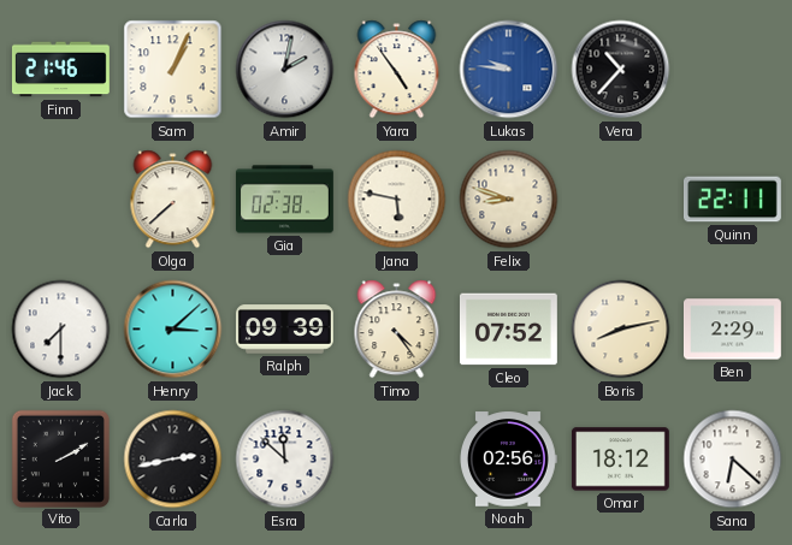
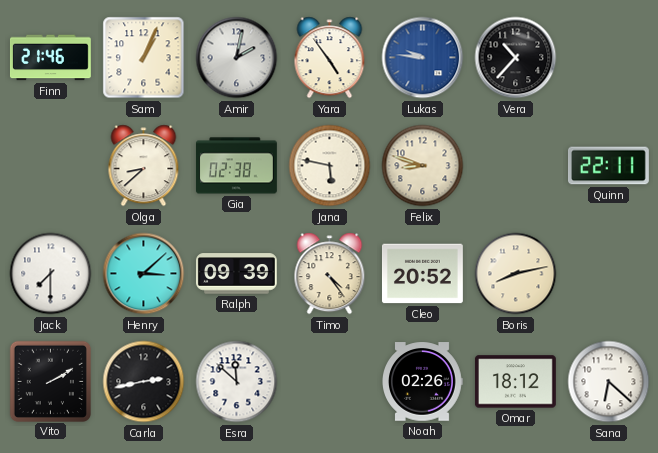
Olga: 7:38 -> 8:38 (144, 166)
Cleo: 07:52 -> 20:52 (422, 274)
Ben: 2:29 -> none (732, 330)
Noah: 02:56 -> 02:26 (422, 382)
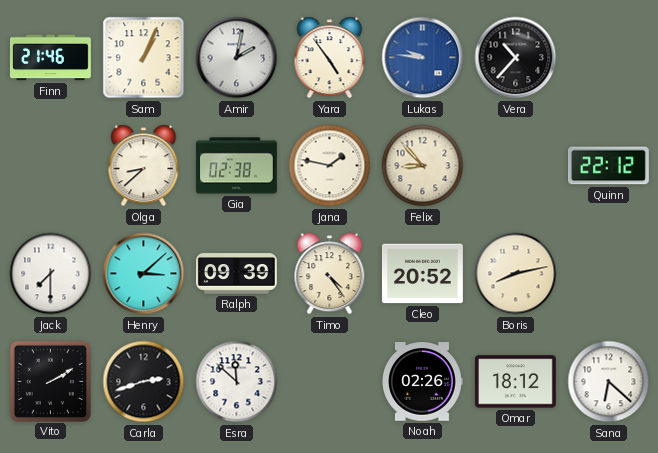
Jana: 5:47 -> 1:47 (330, 166)
Felix: 8:48 -> 8:53 (423, 166)
Quinn: 22:11 -> 22:12 (609, 166)
Carla: 2:43 -> 2:42 (144, 382)
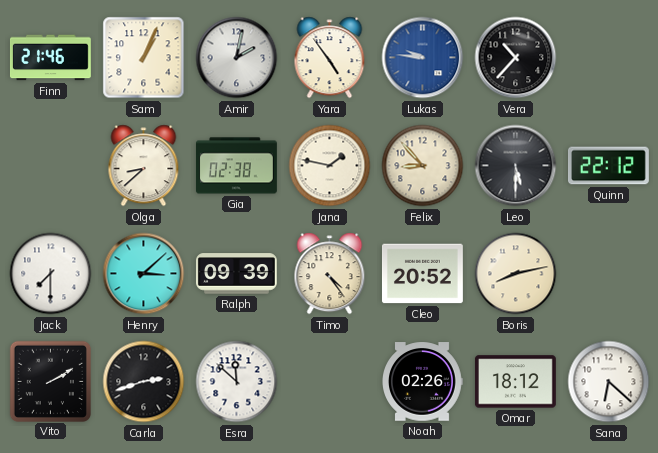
Leo: none -> 5:30 (516, 166)
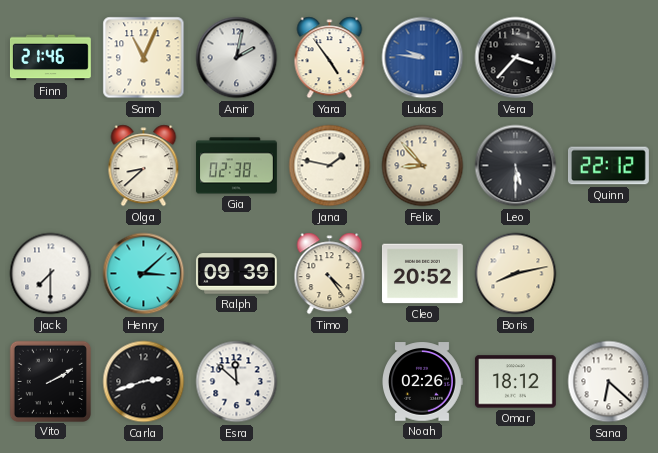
Sam: 1:04 -> 11:04 (144, 58)
Vera: 10:37 -> 3:37 (516, 58)
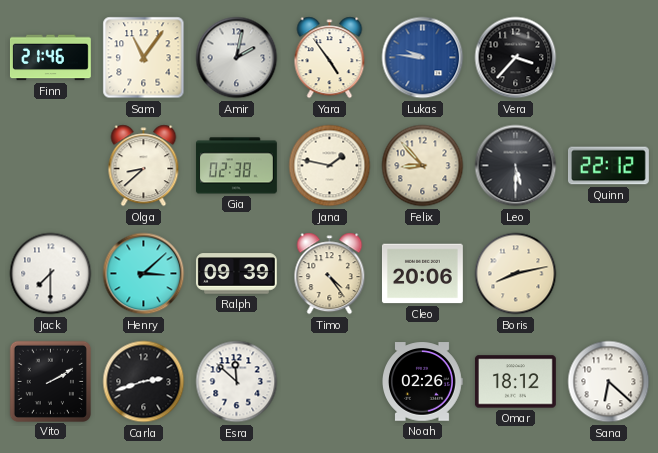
Sam: 11:04 -> 11:06 (144, 58)
Cleo: 20:52 -> 20:06 (422, 274)
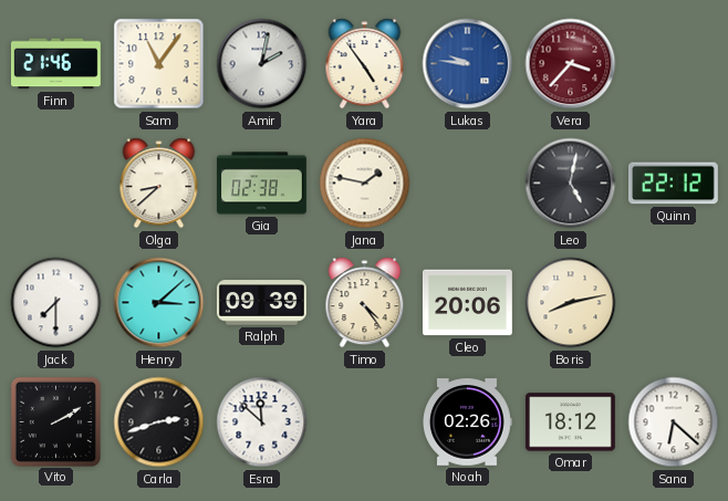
Vera dial: black -> burgundy (571, 64)
Felix: 8:53 -> none (423, 166)
Leo: 5:30 -> 5:02 (571, 184)
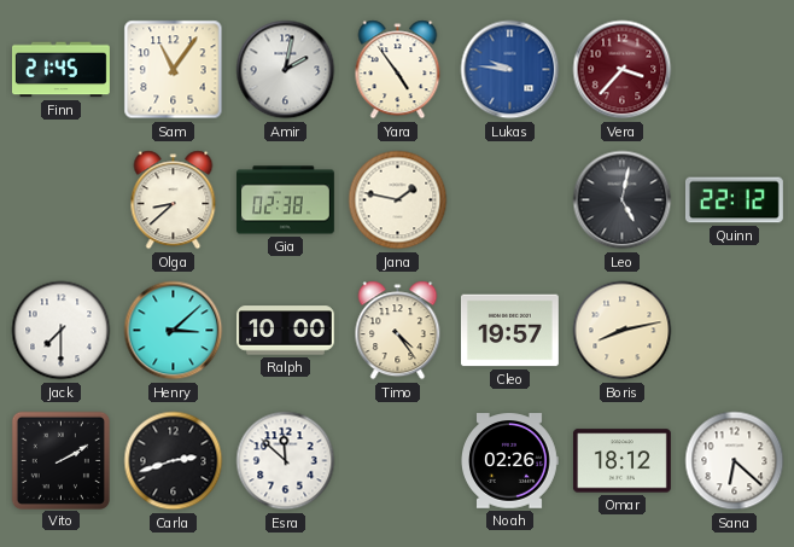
Finn: 21:46 -> 21:45 (60, 70)
Ralph: 09:39 -> 10:00 (286, 331)
Cleo: 20:06 -> 19:57 (509, 331)
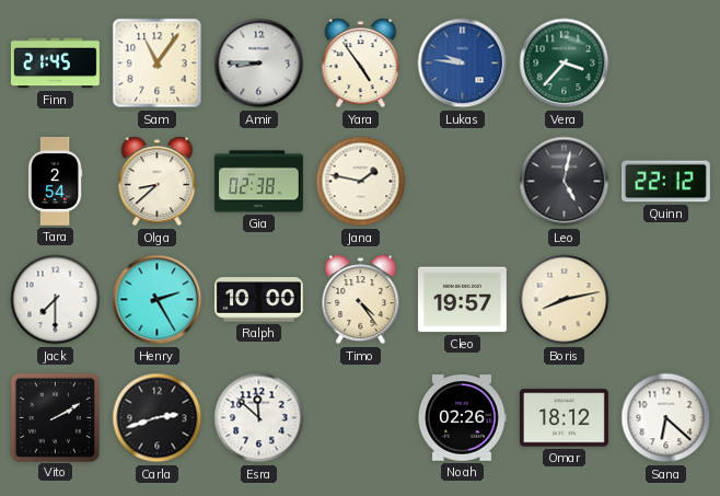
Amir: 2:02 -> 8:45 (259, 64)
Vera dial: burgundy -> green (565, 64)
Tara: none -> 2:54 (55, 182)
Henry: 3:08 -> 2:25 (158, 300)
